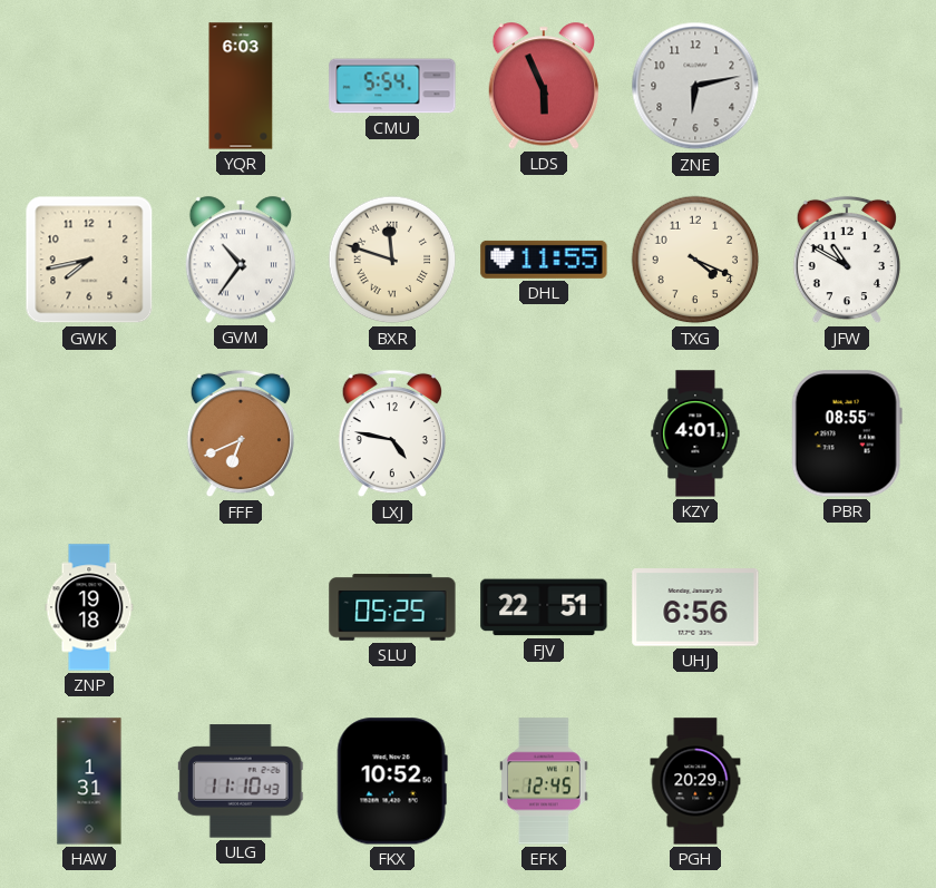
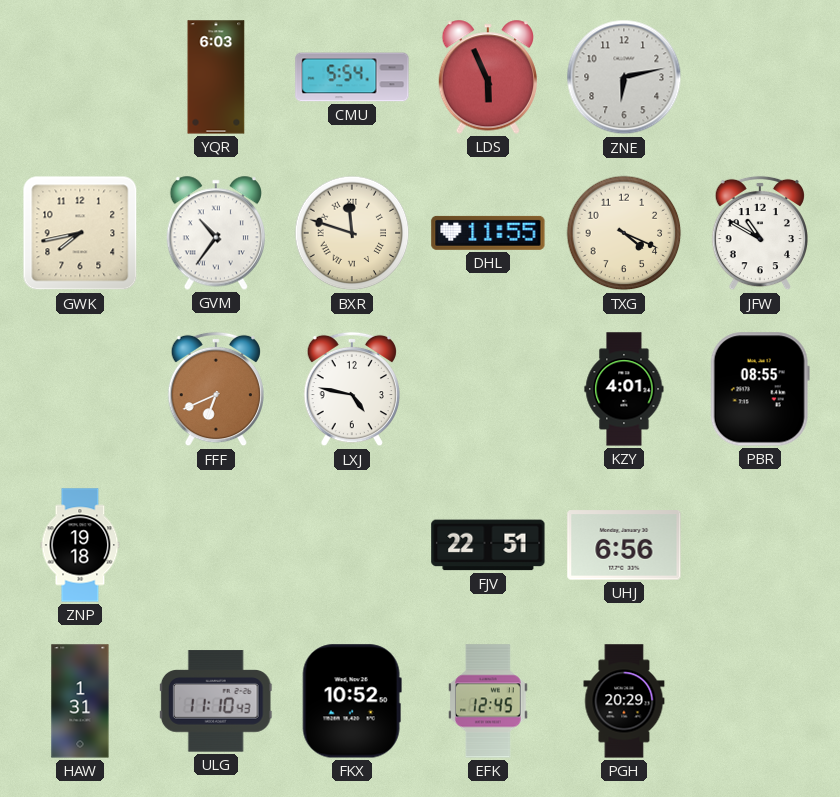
SLU: 05:25 -> none (392, 607)
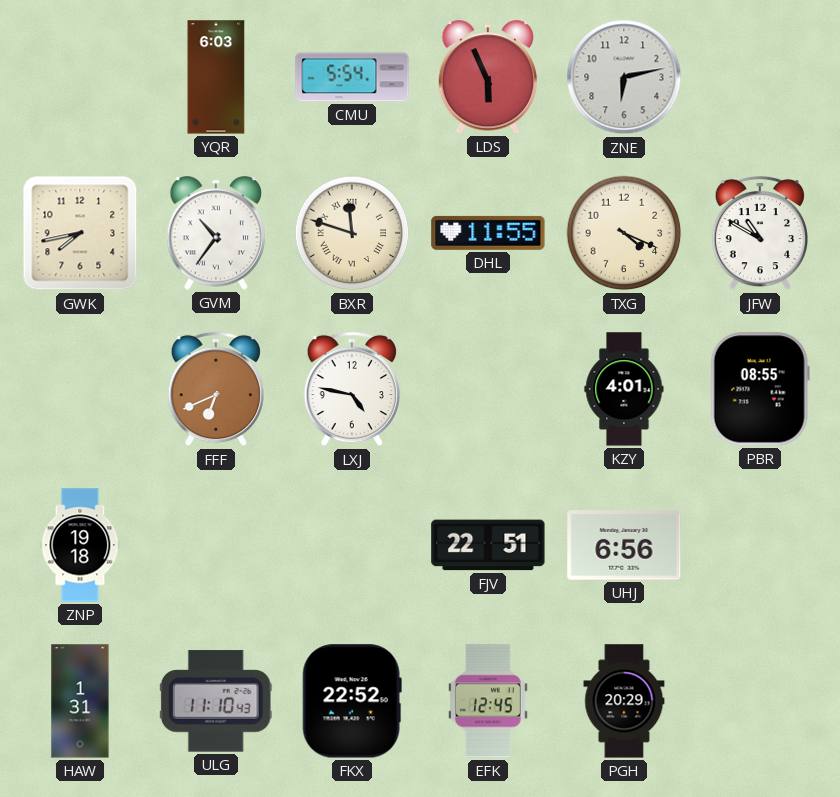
FKX: 10:52 -> 22:52 (352, 701)
